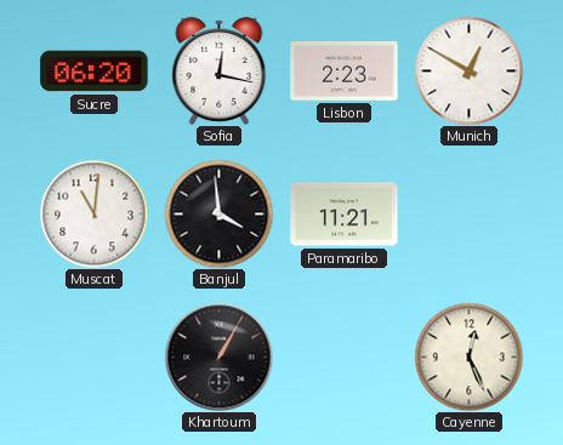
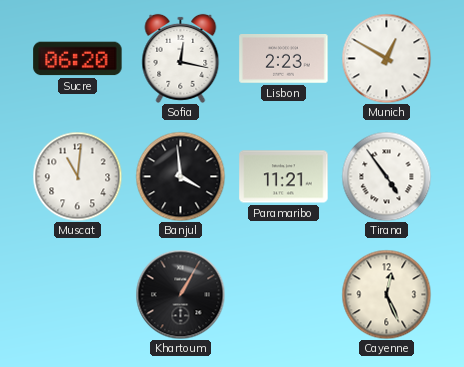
Tirana: none -> 4:54 (386, 176)
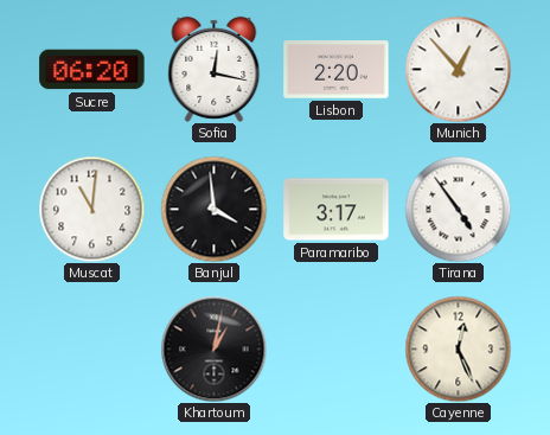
Lisbon: 2:23 -> 2:20 (337, 70)
Munich: 12:50 -> 12:53 (458, 69)
Paramaribo: 11:21 -> 3:17 (337, 210)
Khartoum: 1:05 -> 1:02 (213, 348)
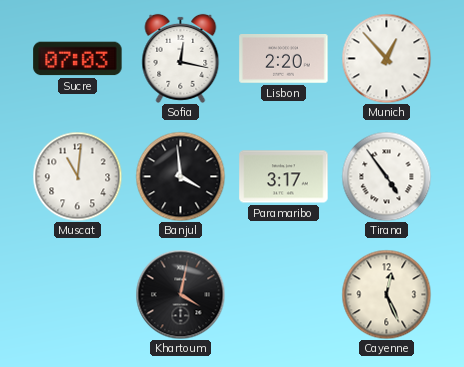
Sucre: 06:20 -> 07:03 (78, 59)
Khartoum: 1:02 -> 4:02 (180, 294)
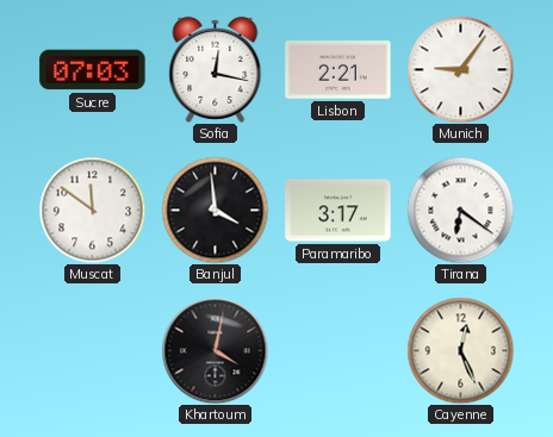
Lisbon: 2:20 -> 2:21 (338, 70)
Munich: 12:53 -> 9:06 (460, 69)
Muscat: 11:01 -> 11:51 (92, 210)
Tirana: 4:54 -> 6:21 (460, 210)
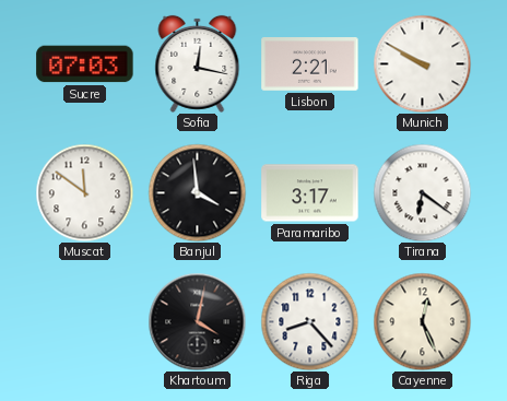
Munich: 9:06 -> 9:50 (422, 63)
Riga: none -> 8:23 (309, 321)
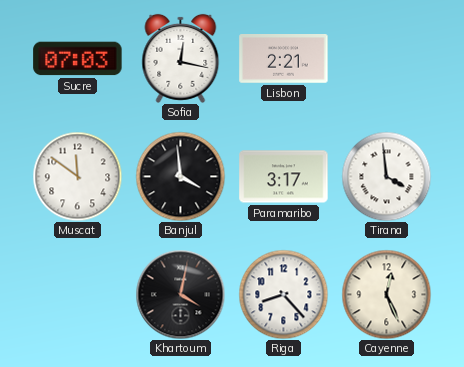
Munich: 9:50 -> none (422, 63)
Tirana: 6:21 -> 3:59 (386, 176)
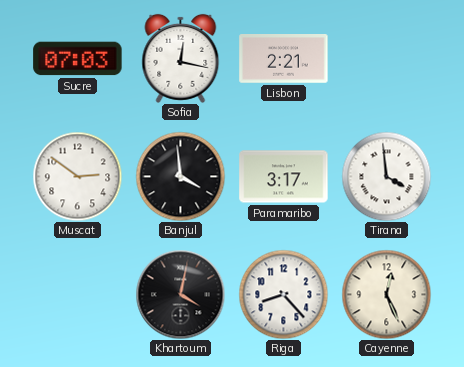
Muscat: 11:51 -> 2:51 (77, 176)
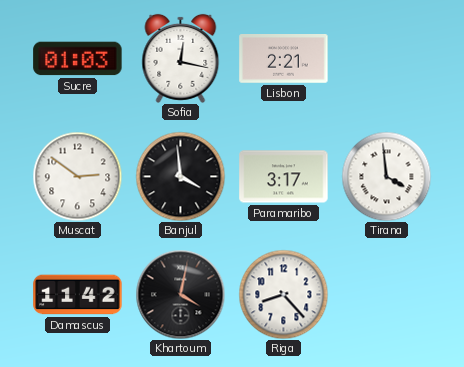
Sucre: 07:03 -> 01:03 (78, 59)
Damascus: none -> 11:42 (78, 295)
Cayenne: 12:26 -> none (386, 294)
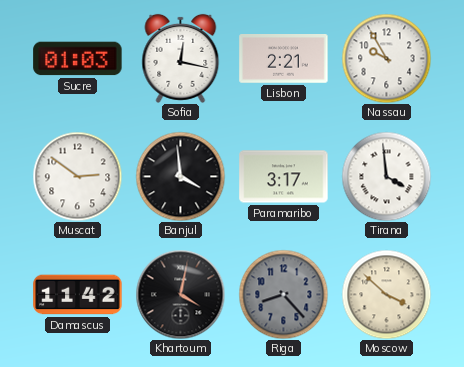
Nassau: none -> 9:55 (386, 58)
Riga dial: white -> grey (283, 294)
Moscow: none -> 3:52 (386, 294)
